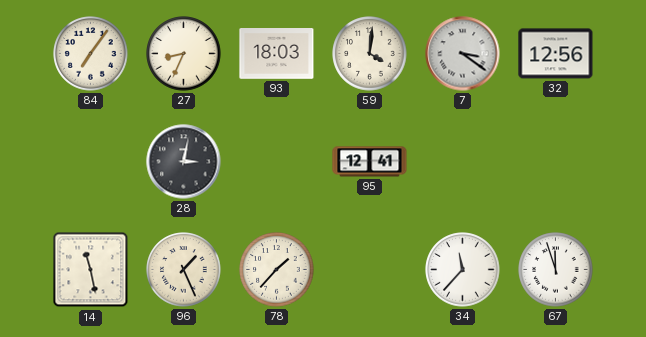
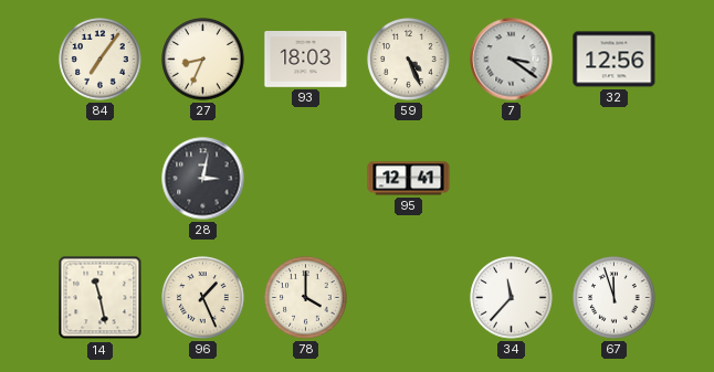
59: 4:01 -> 4:26 (409, 60)
78: 1:37 -> 4:00 (306, 298)
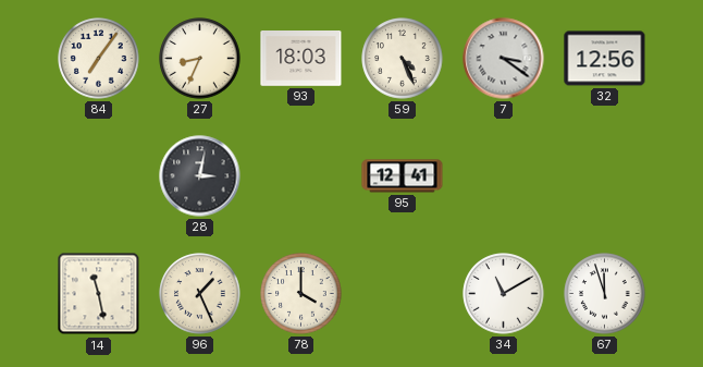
34: 11:37 -> 11:10 (504, 294)
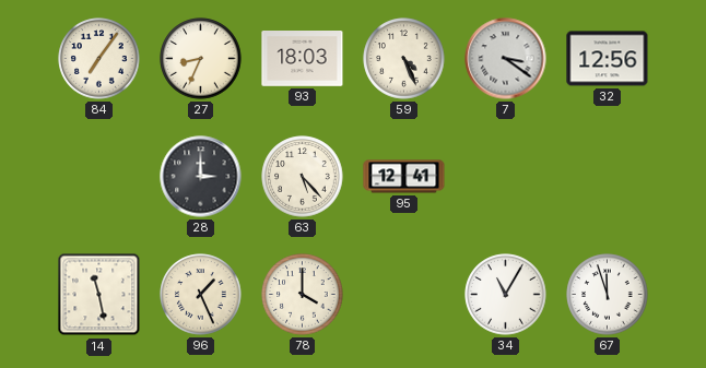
28: 3:02 -> 3:00 (201, 177)
63: none -> 5:23 (303, 177)
34: 11:10 -> 11:05 (506, 295)
